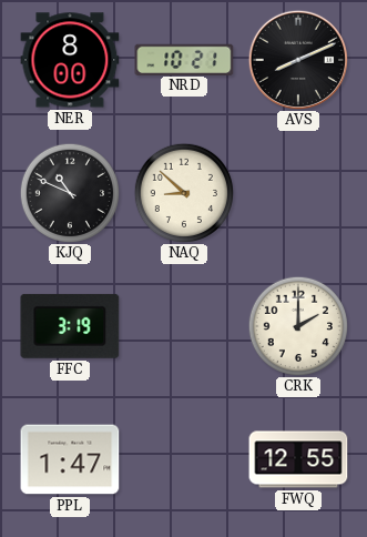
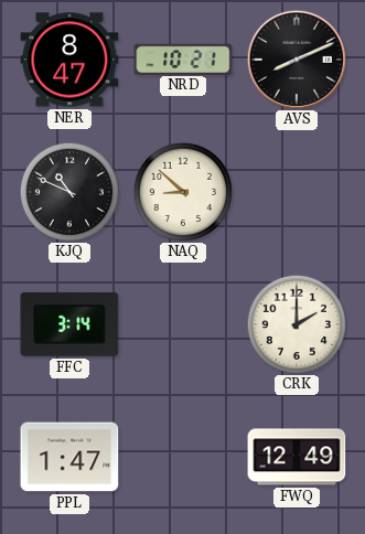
NER: 8:00 -> 8:47 (69, 60)
FFC: 3:19 -> 3:14 (69, 324)
FWQ: 12:55 -> 12:49 (297, 457)
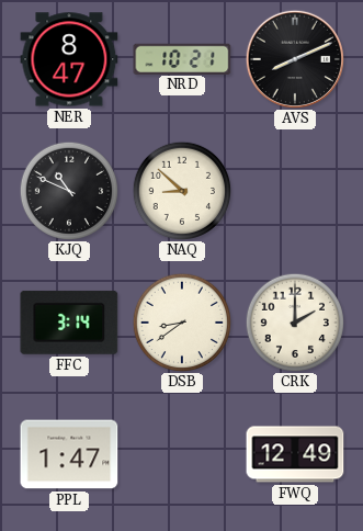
DSB: none -> 8:39 (181, 321)
